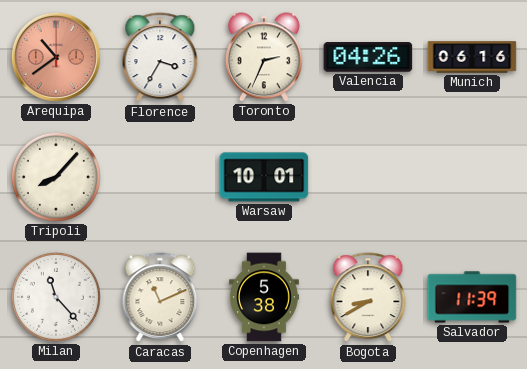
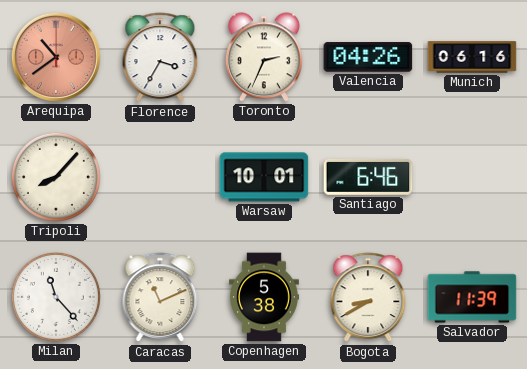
Santiago: none -> 6:46 (368, 178)
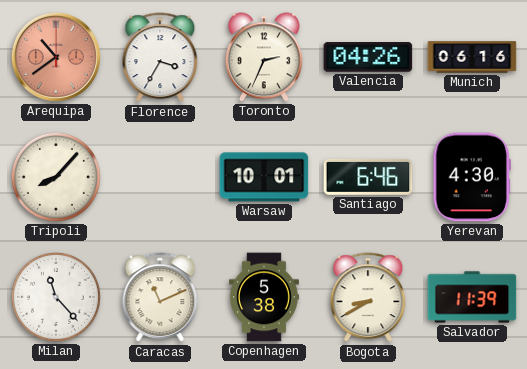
Yerevan: none -> 4:30 (472, 177)
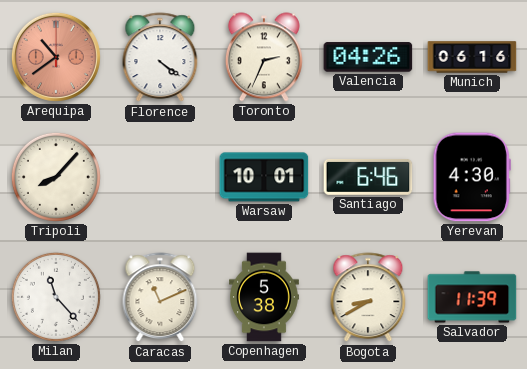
Florence: 3:35 -> 4:21 (160, 58)
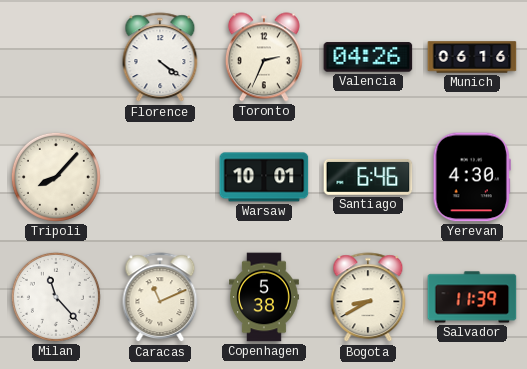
Arequipa: 10:39 -> none (56, 57)
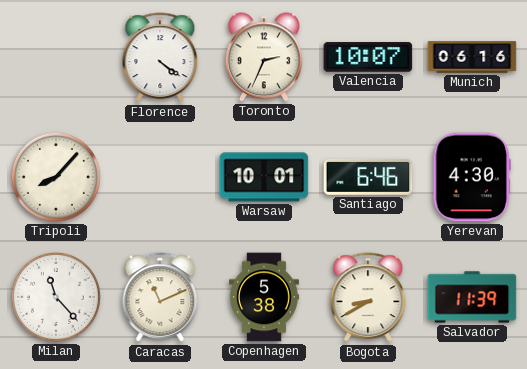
Valencia: 04:26 -> 10:07 (368, 57)
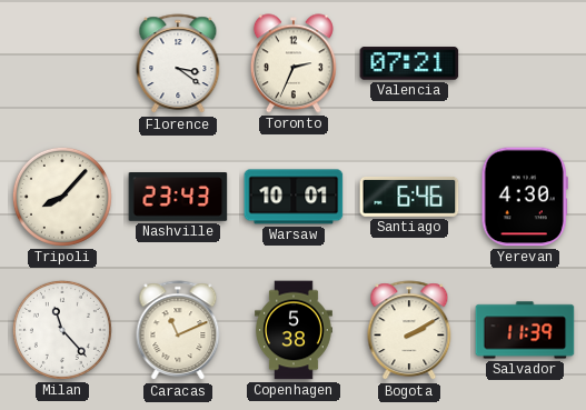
Florence: 4:21 -> 3:21 (178, 64)
Valencia: 10:07 -> 07:21 (409, 63)
Munich: 06:16 -> none (472, 57)
Nashville: none -> 23:43 (178, 198)
Bogota: 8:40 -> 2:10 (409, 331)
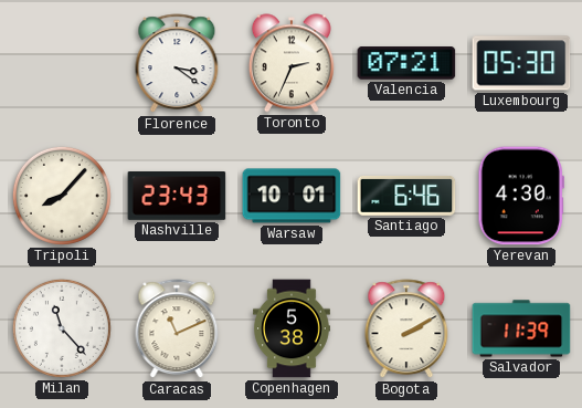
Luxembourg: none -> 05:30 (521, 63)
